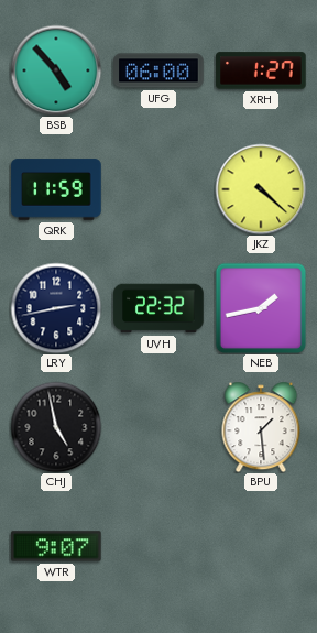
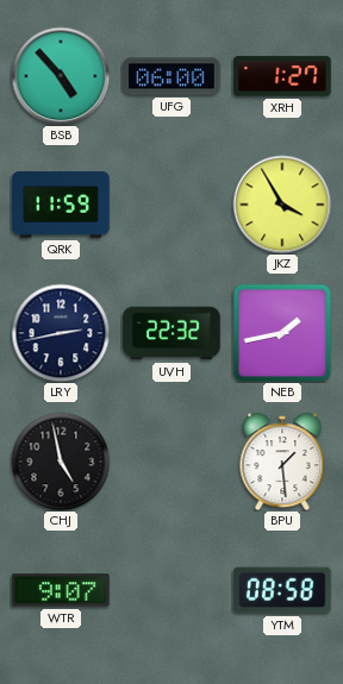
JKZ: 4:22 -> 3:55 (282, 205)
YTM: none -> 08:58 (283, 590)
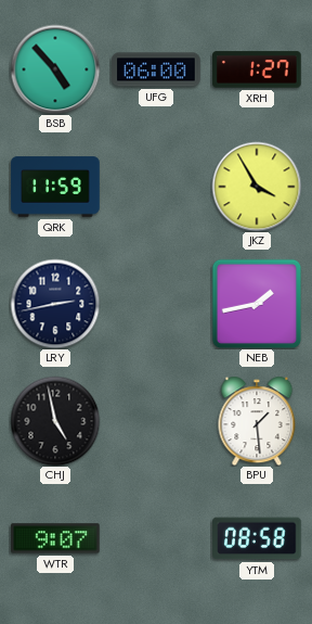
UVH: 22:32 -> none (171, 333)
